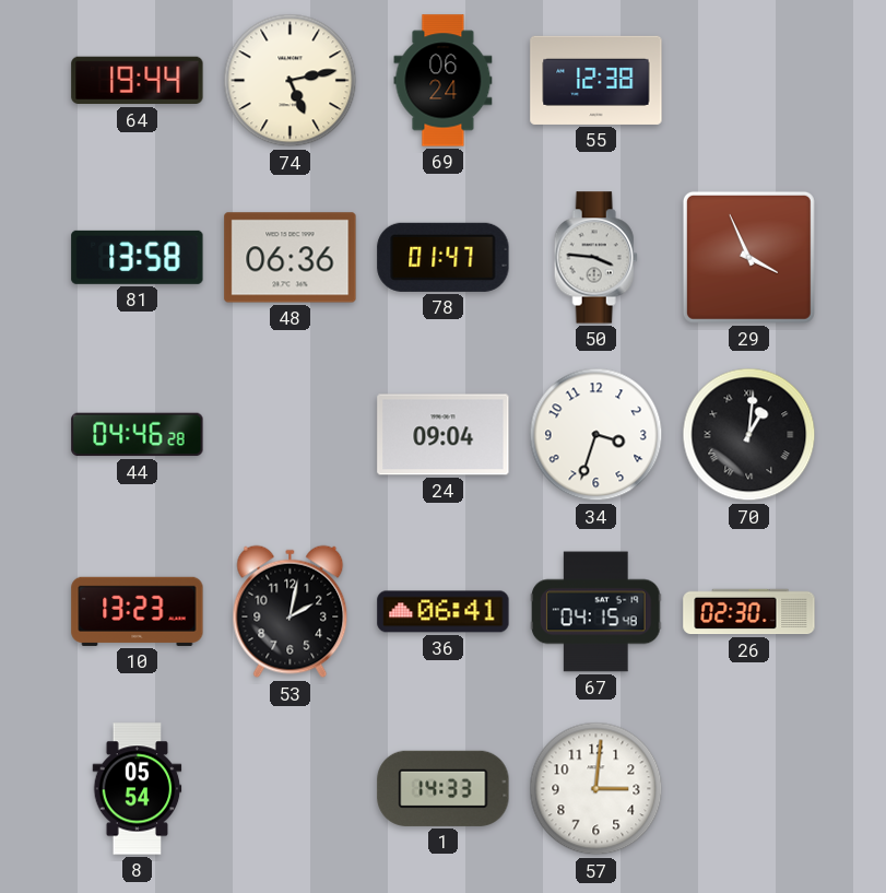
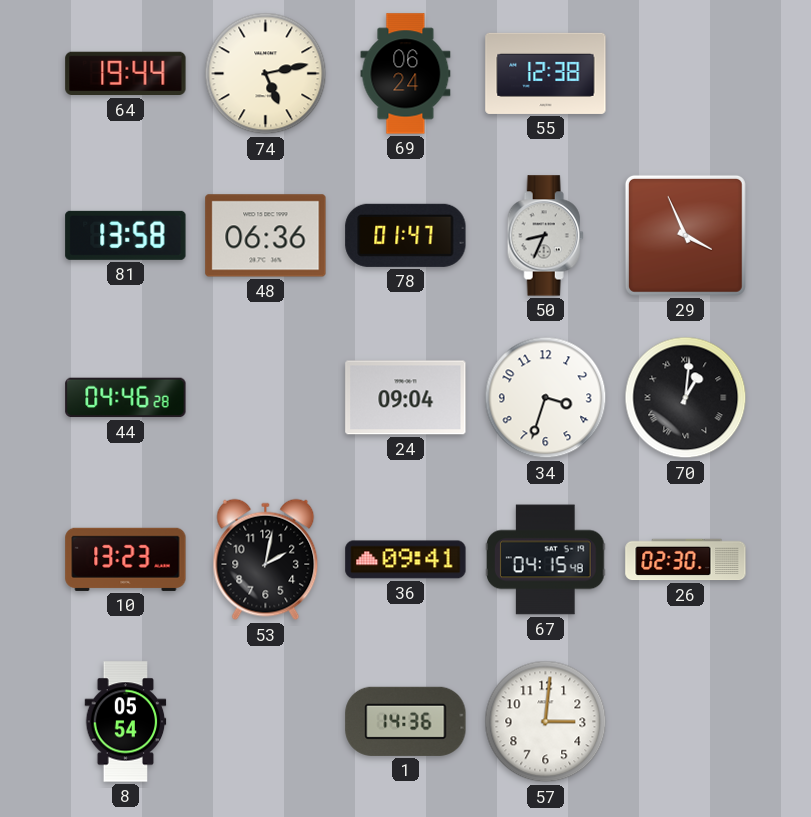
50: 3:46 -> 8:34 (545, 236)
36: 06:41 -> 09:41 (406, 560)
1: 14:33 -> 14:36 (406, 721)
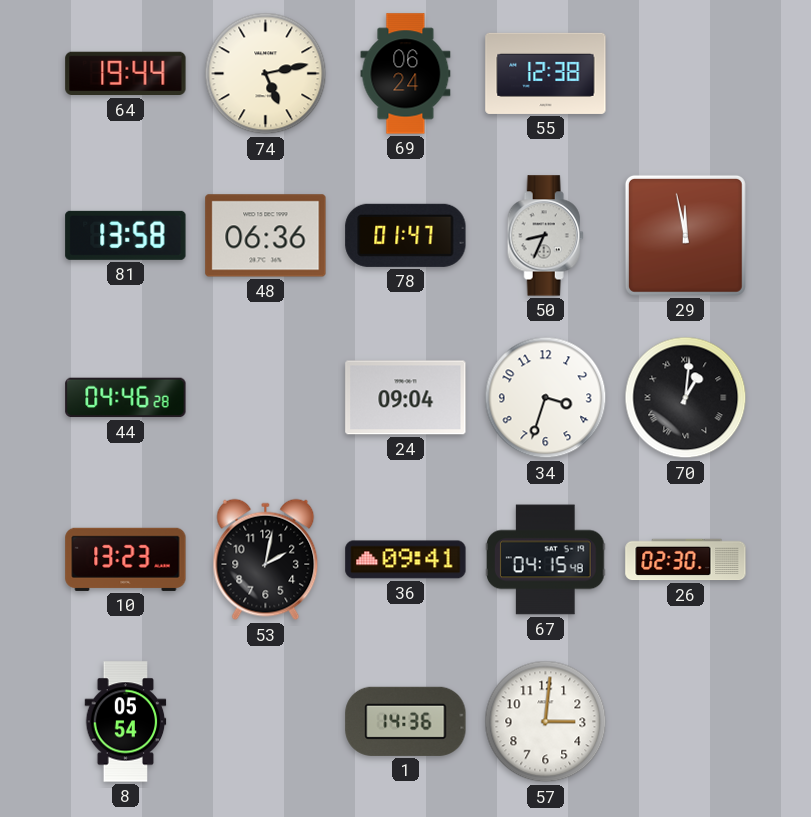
29: 3:56 -> 11:58 (685, 235)
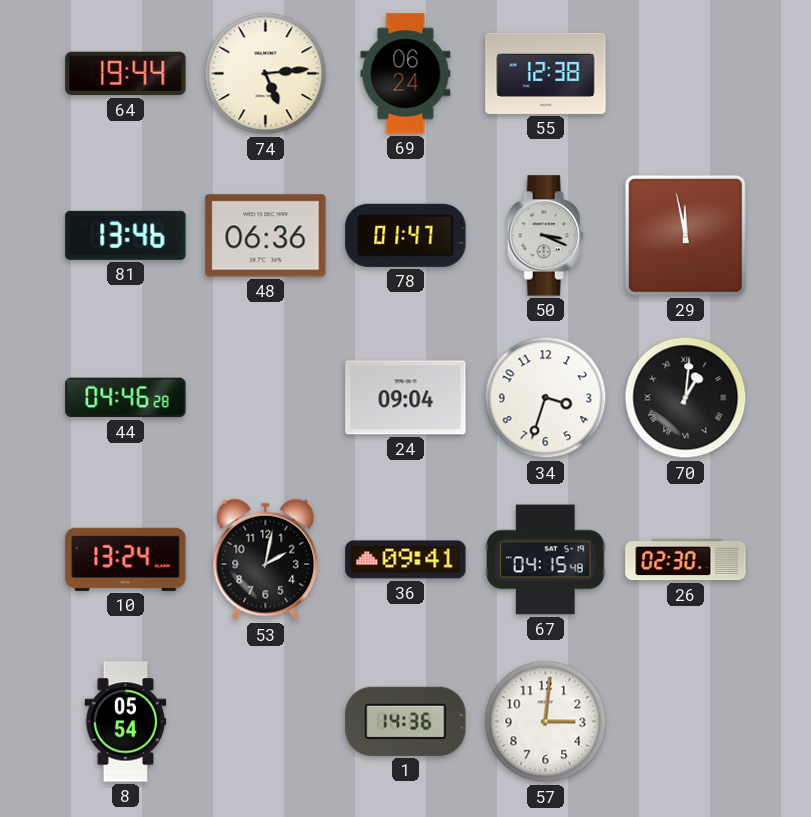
74: 5:13 -> 5:14 (266, 74)
81: 13:58 -> 13:46 (126, 235)
50: 8:34 -> 3:19 (545, 236)
10: 13:23 -> 13:24 (126, 559)
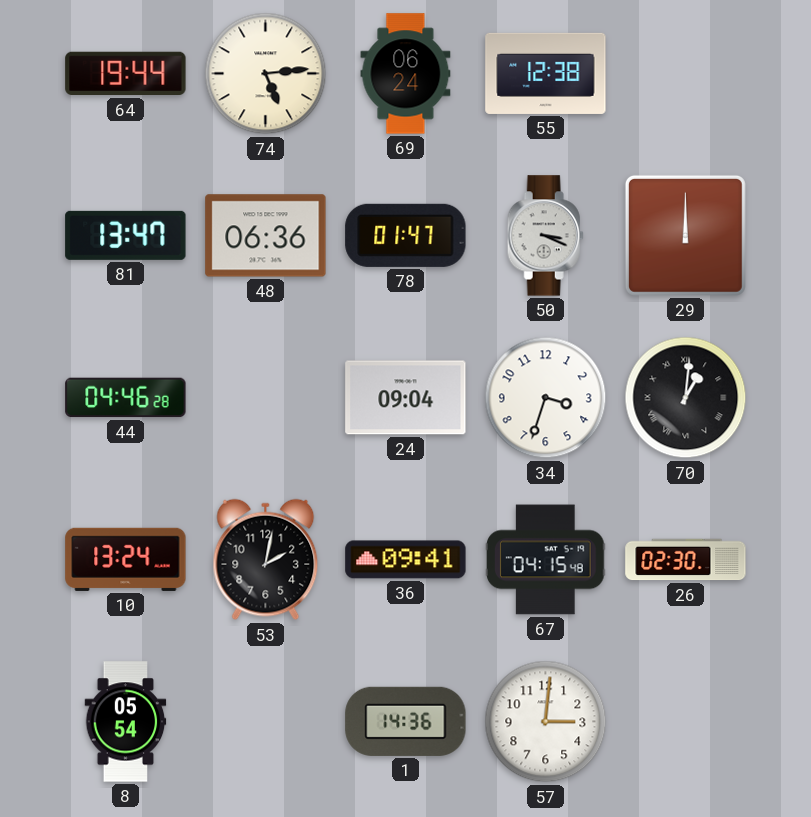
81: 13:46 -> 13:47 (126, 235)
29: 11:58 -> 12:00 (685, 235)
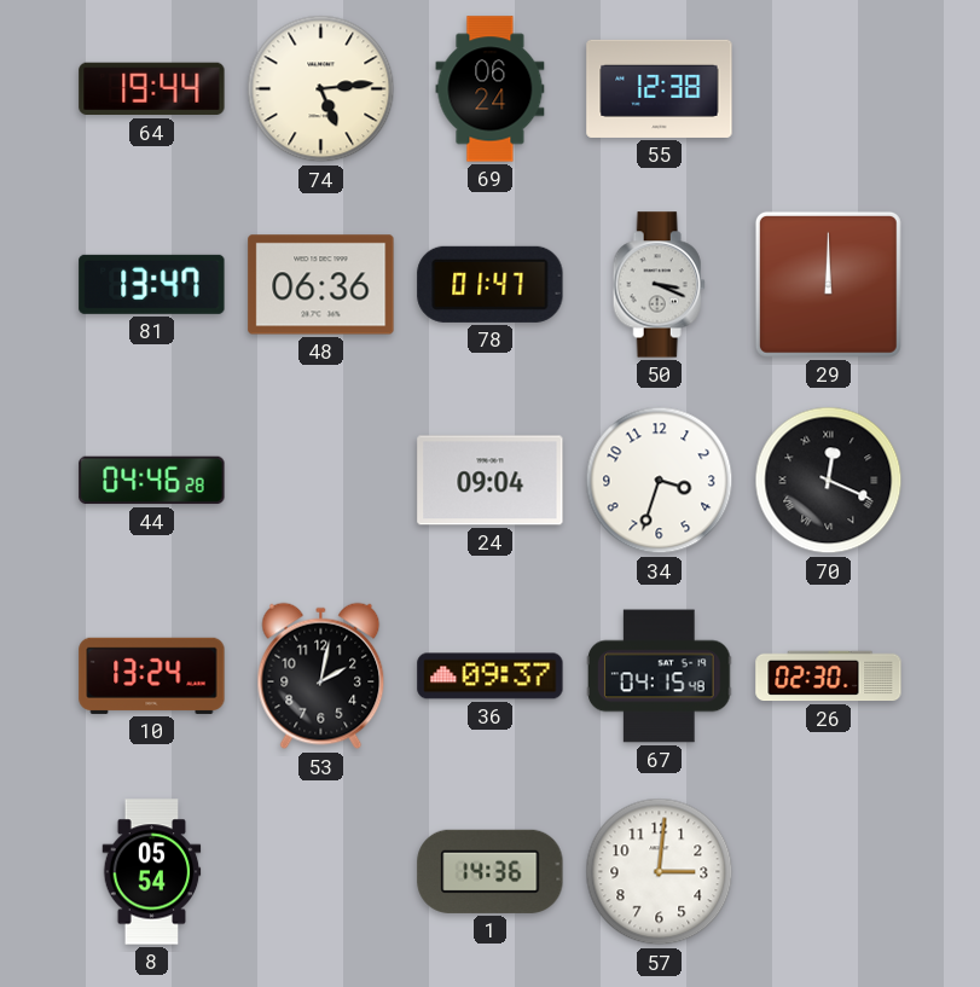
70: 1:01 -> 12:19 (829, 481)
36: 09:41 -> 09:37 (491, 677)
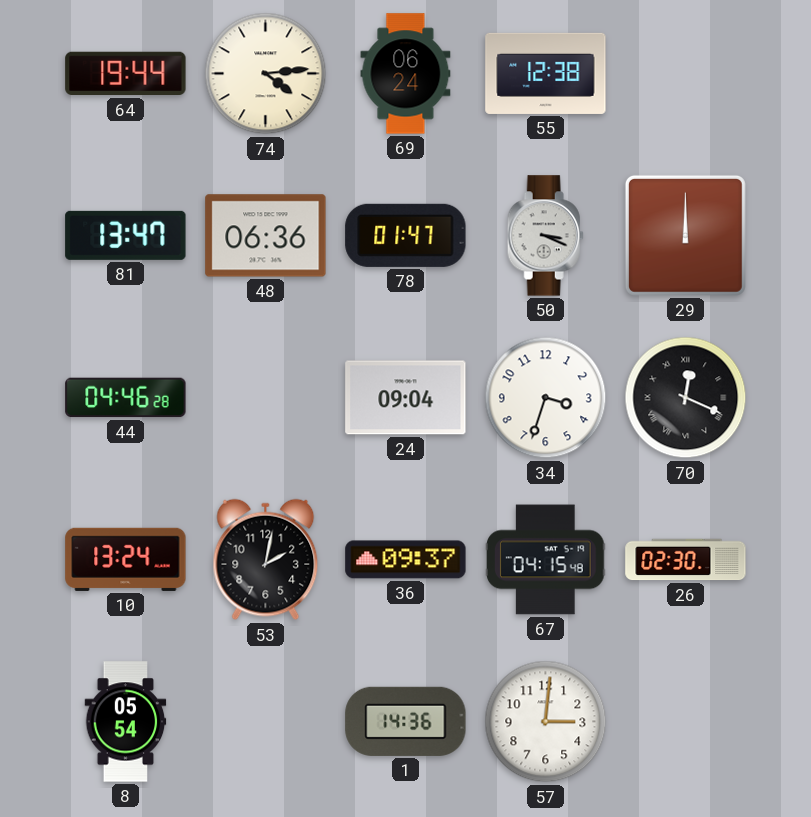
74: 5:14 -> 4:14 (266, 74)
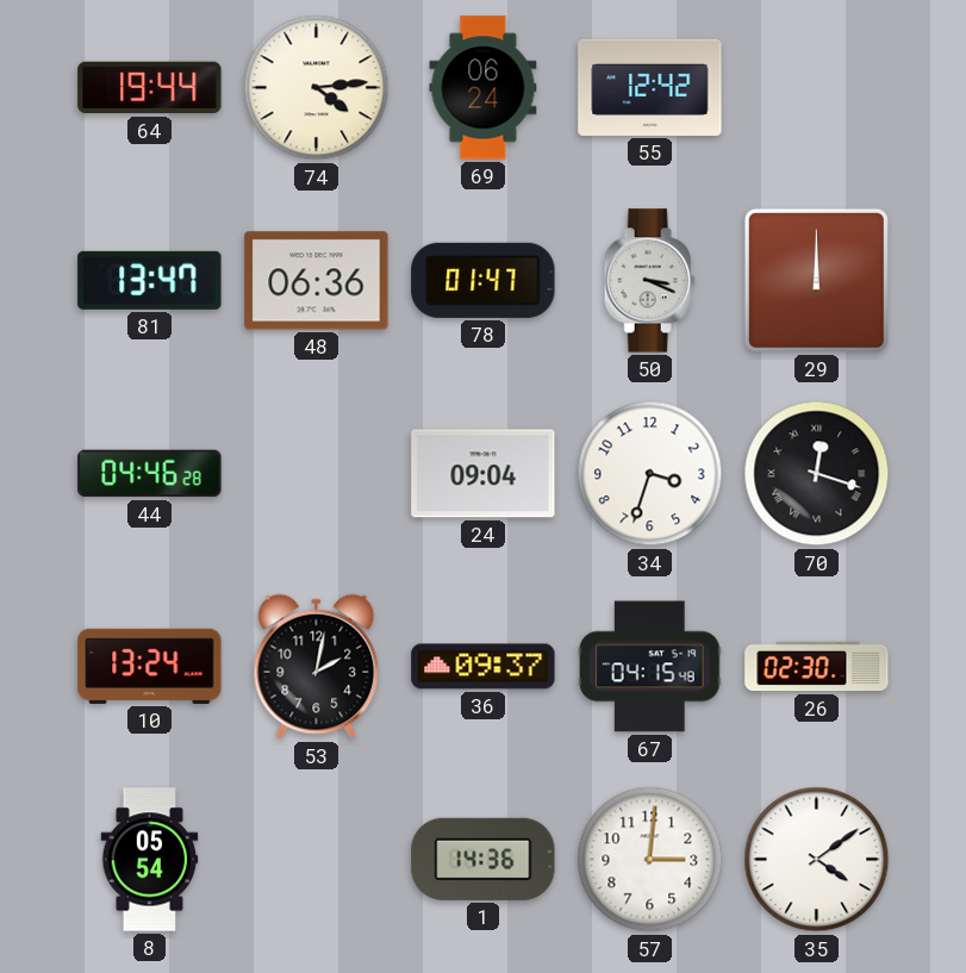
55: 12:38 -> 12:42 (650, 87)
70: 12:19 -> 12:18 (817, 474)
35: none -> 4:09 (817, 860)
